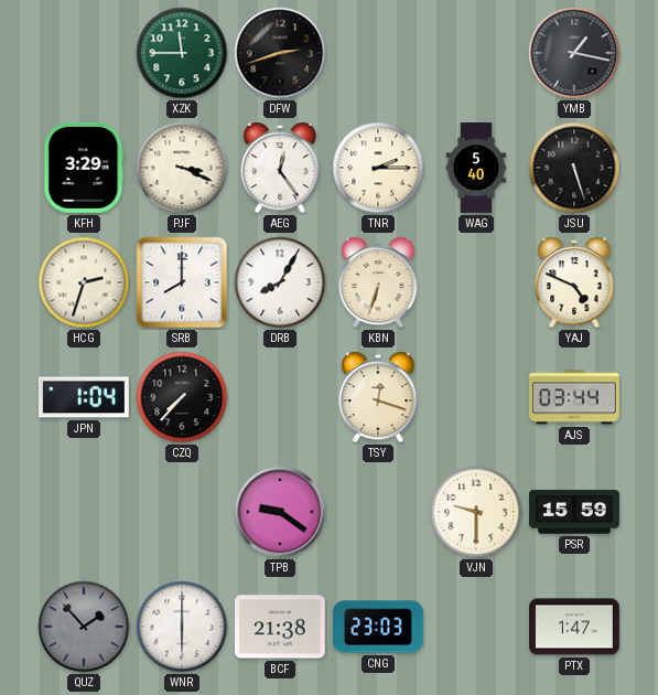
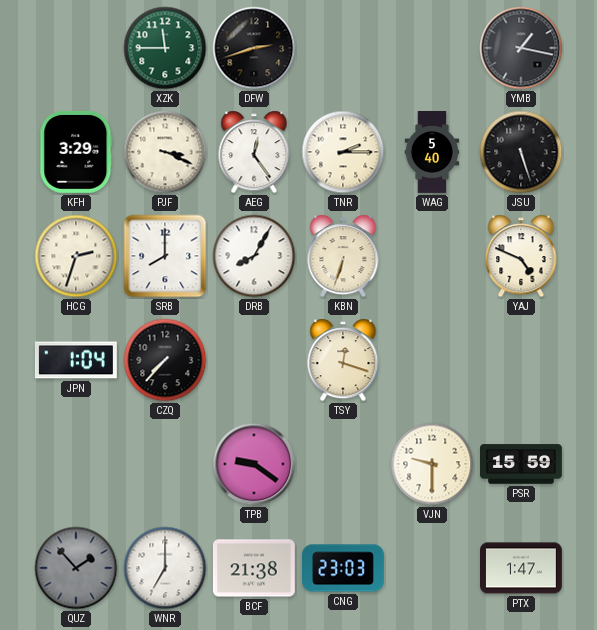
AJS: 03:44 -> none (574, 397)
WNR: 6:00 -> 7:00 (165, 568)
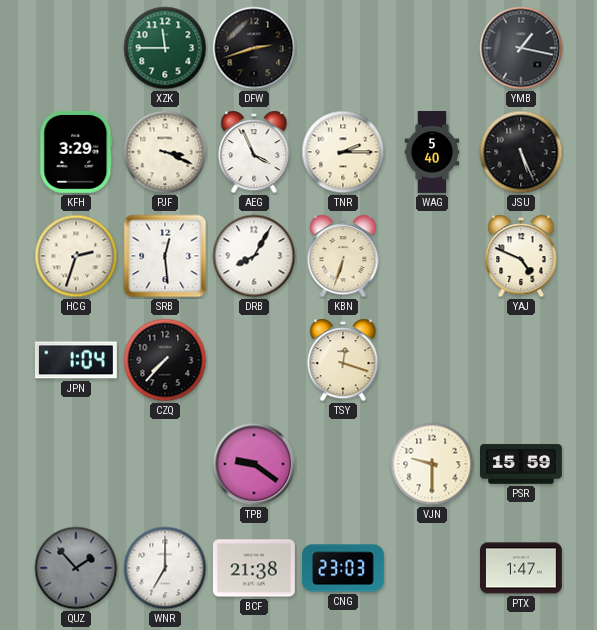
AEG: 12:24 -> 3:56 (254, 152)
JSU: 5:27 -> 5:26 (521, 152)
SRB: 8:00 -> 12:29 (165, 256)
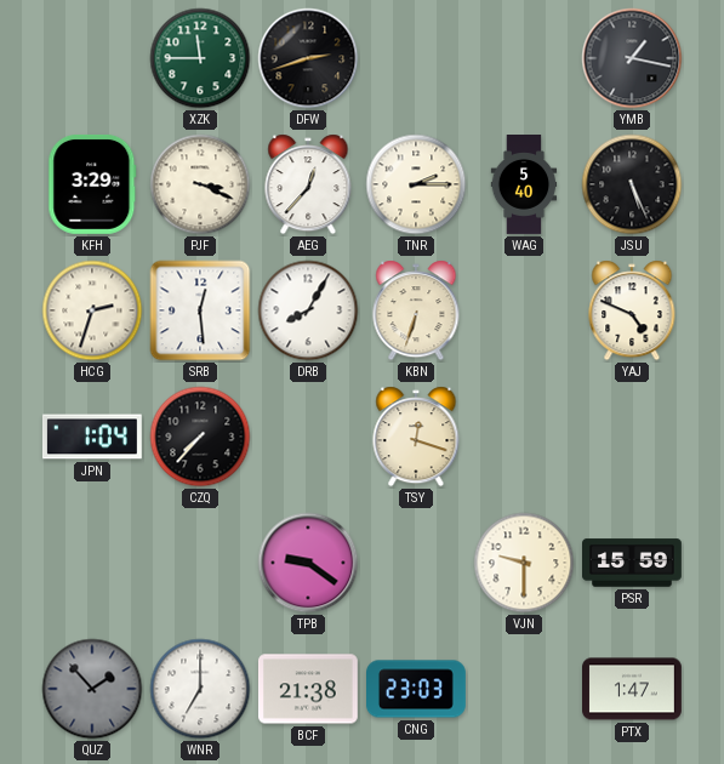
AEG: 3:56 -> 12:37 (308, 184)
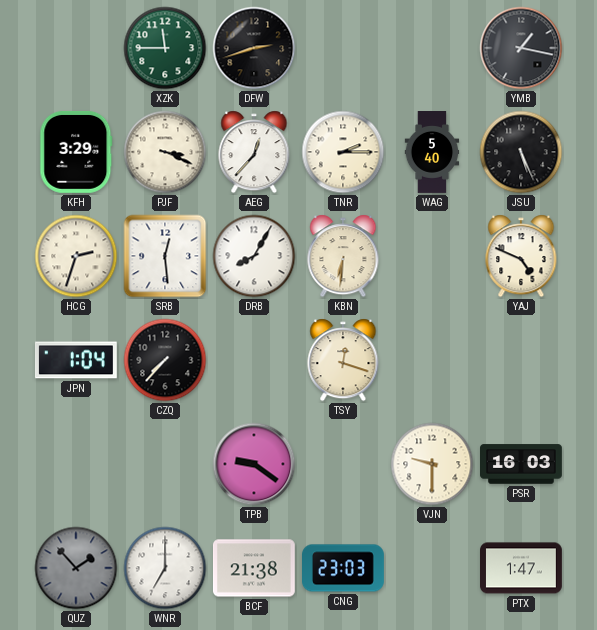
KBN: 6:33 -> 6:31 (343, 256)
PSR: 15:59 -> 16:03 (522, 464)
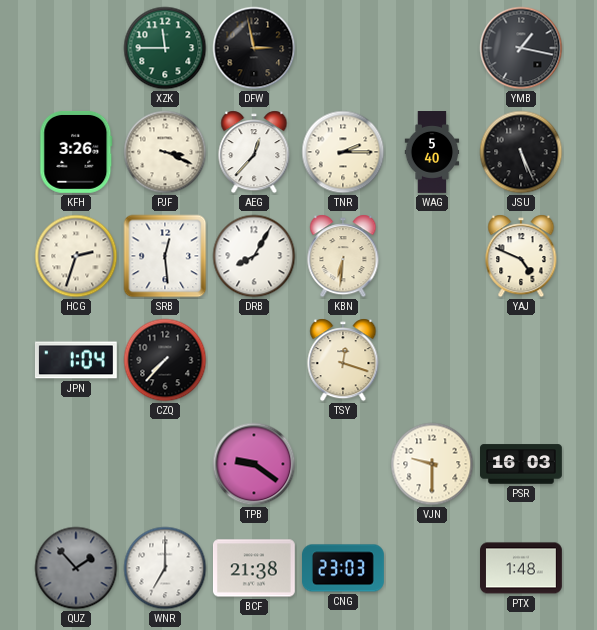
DFW: 2:42 -> 2:58 (254, 48)
KFH: 3:29 -> 3:26 (76, 152)
PTX: 1:47 -> 1:48 (522, 568)
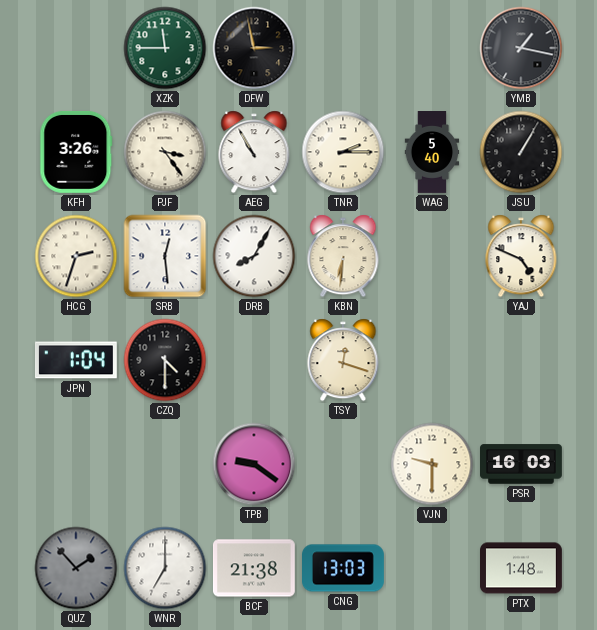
PJF: 3:19 -> 3:24 (165, 152)
AEG: 12:37 -> 10:55 (254, 152)
JSU: 5:26 -> 1:05 (521, 152)
CZQ: 7:37 -> 4:30 (165, 360)
CNG: 23:03 -> 13:03 (344, 568)
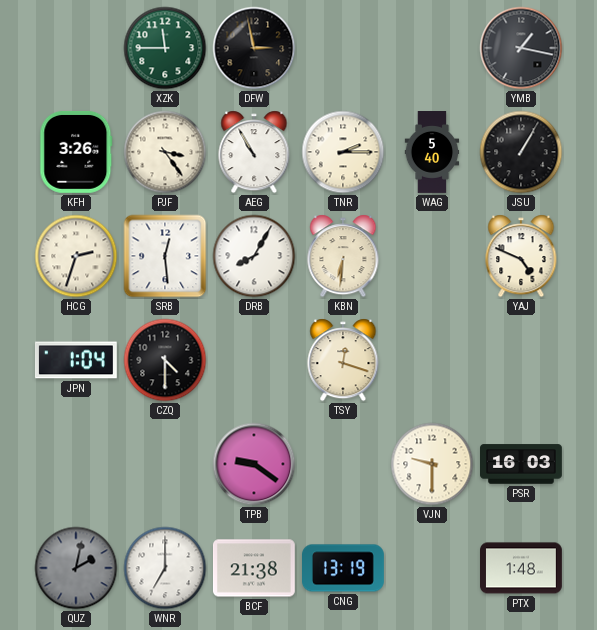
QUZ: 1:53 -> 2:02 (76, 568)
CNG: 13:03 -> 13:19 (344, 568)
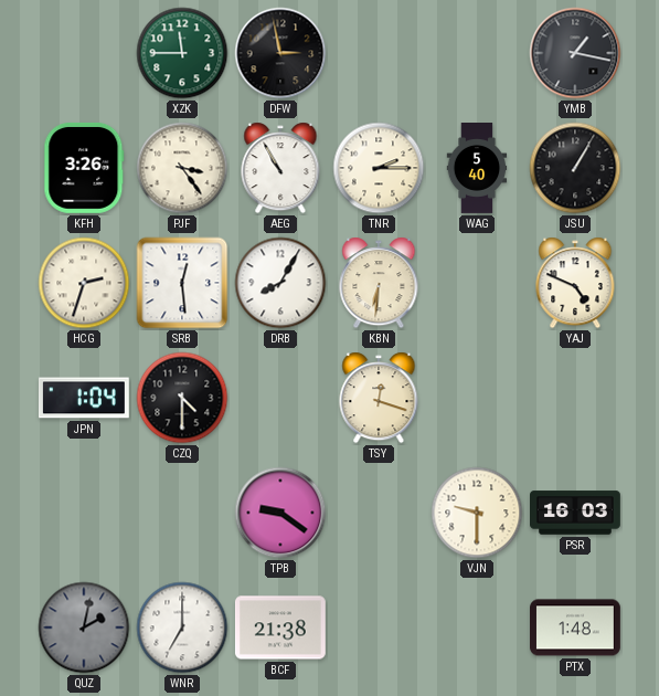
CNG: 13:19 -> none (344, 568)
